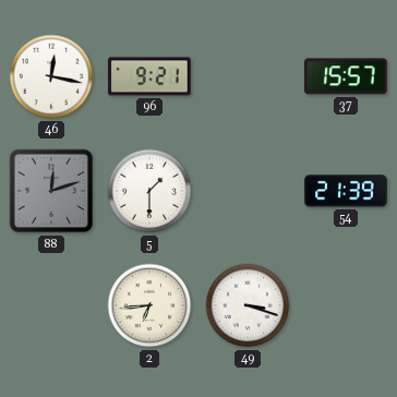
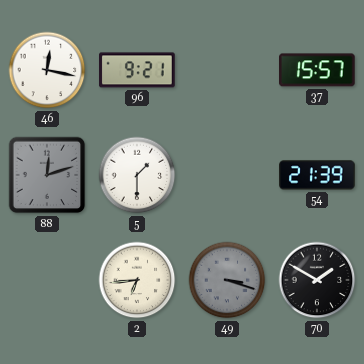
49 dial: white -> grey (227, 280)
70: none -> 1:50 (317, 280)
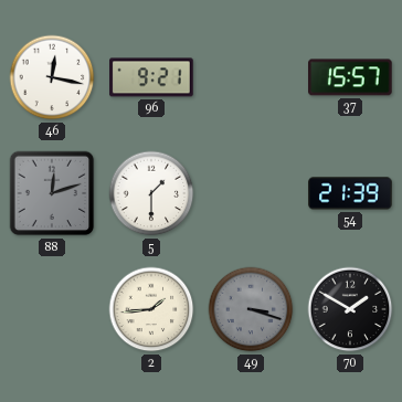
2: 6:44 -> 1:44 (151, 309)
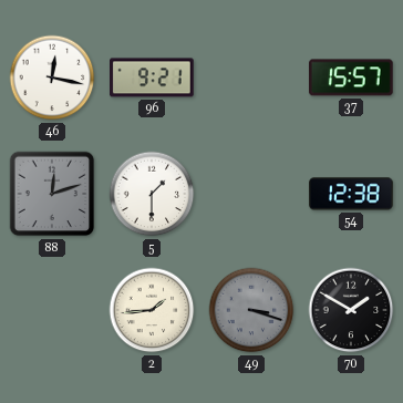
54: 21:39 -> 12:38 (351, 194)
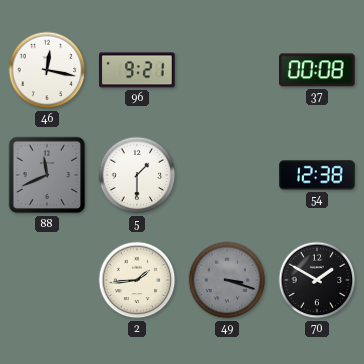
37: 15:57 -> 00:08 (318, 70)
88: 12:12 -> 11:41 (47, 175)
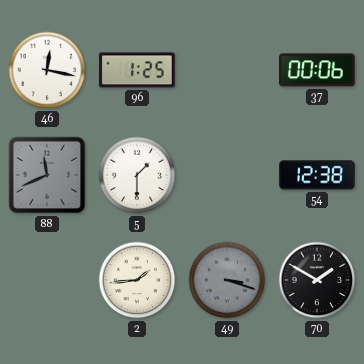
96: 9:21 -> 1:25 (137, 70)
37: 00:08 -> 00:06 (318, 70)
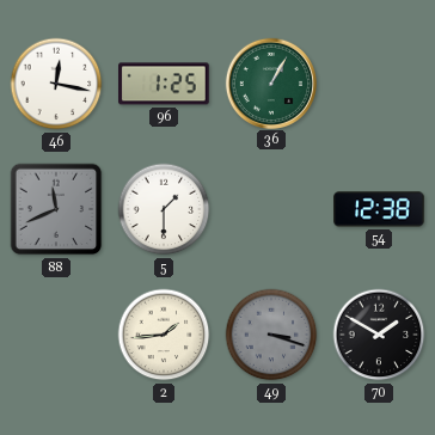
36: none -> 1:05 (270, 82)
37: 00:06 -> none (318, 70)
